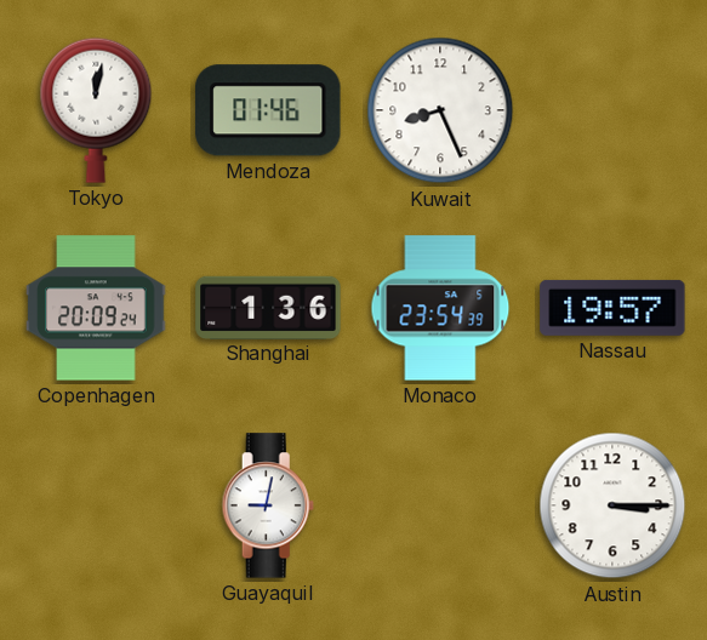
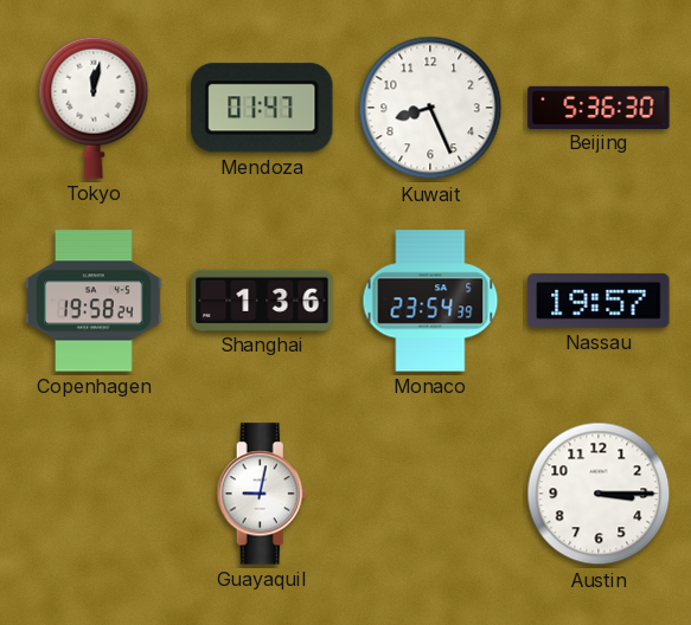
Mendoza: 01:46 -> 01:47 (262, 108)
Beijing: none -> 5:36 (599, 107)
Copenhagen: 20:09 -> 19:58 (94, 301)
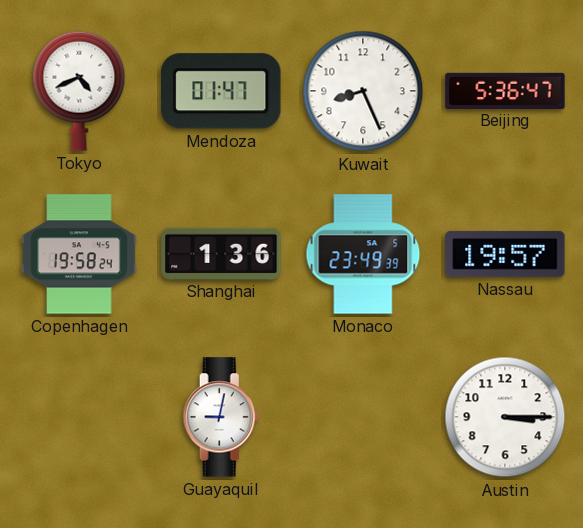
Tokyo: 12:02 -> 4:41 (79, 91)
Beijing: 5:36:30 -> 5:36:47 (505, 90)
Monaco: 23:54 -> 23:49 (363, 254)
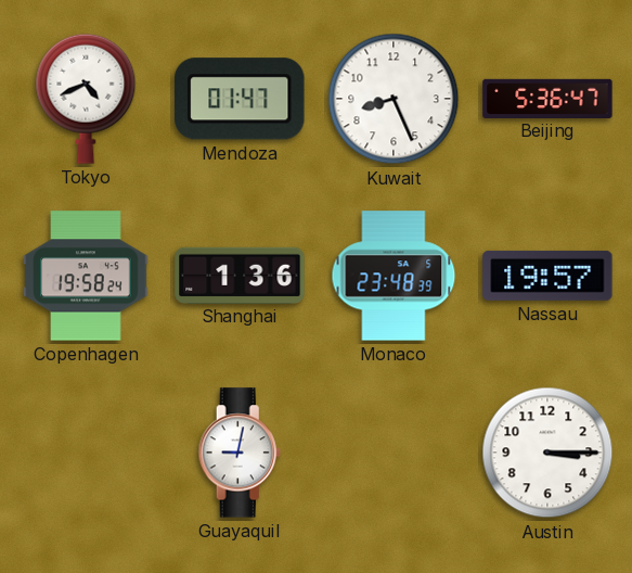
Monaco: 23:49 -> 23:48 (394, 276)
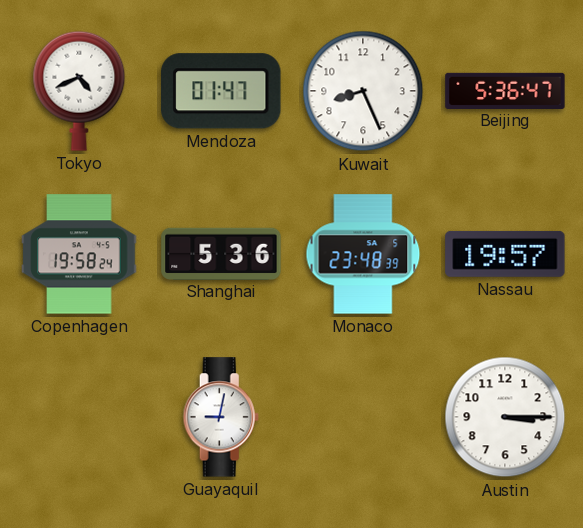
Shanghai: 1:36 -> 5:36 (221, 253)
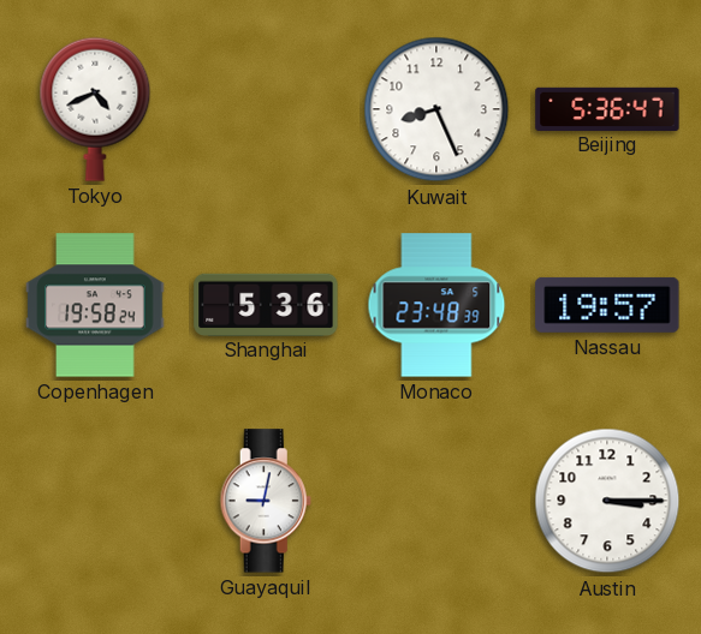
Mendoza: 01:47 -> none (221, 91)
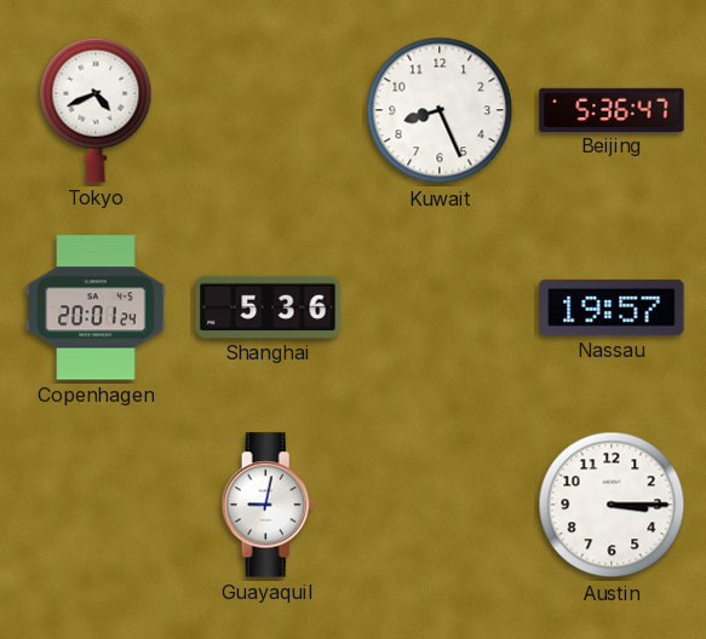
Copenhagen: 19:58 -> 20:01 (96, 307)
Monaco: 23:48 -> none (436, 305)
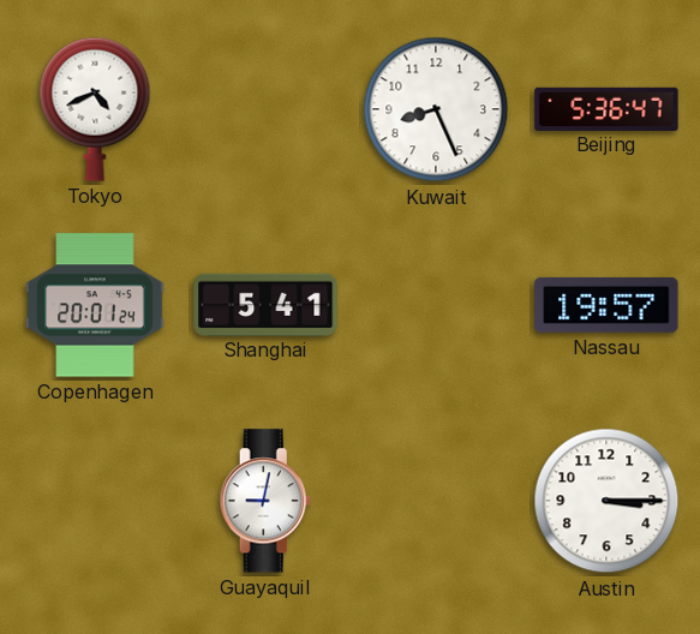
Shanghai: 5:36 -> 5:41 (265, 304)
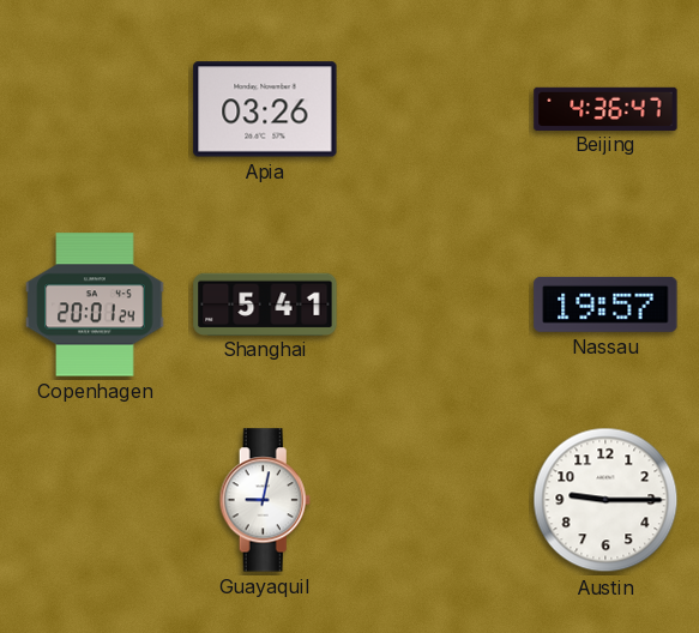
Tokyo: 4:41 -> none (95, 109)
Apia: none -> 03:26 (265, 109)
Kuwait: 8:26 -> none (436, 109)
Beijing: 5:36 -> 4:36 (605, 108)
Austin: 3:15 -> 9:15 (605, 500)
